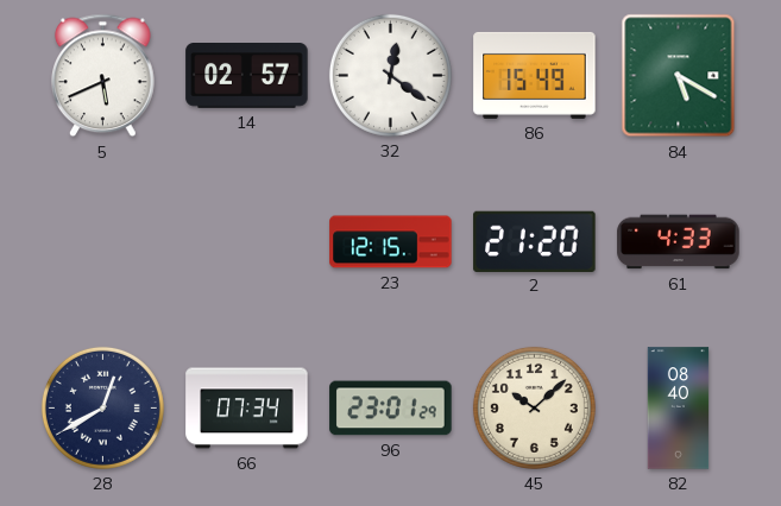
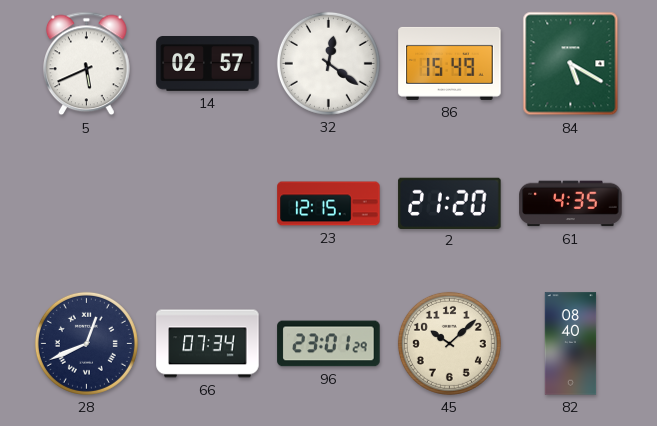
61: 4:33 -> 4:35 (571, 204)
28: 12:40 -> 12:41 (86, 343)
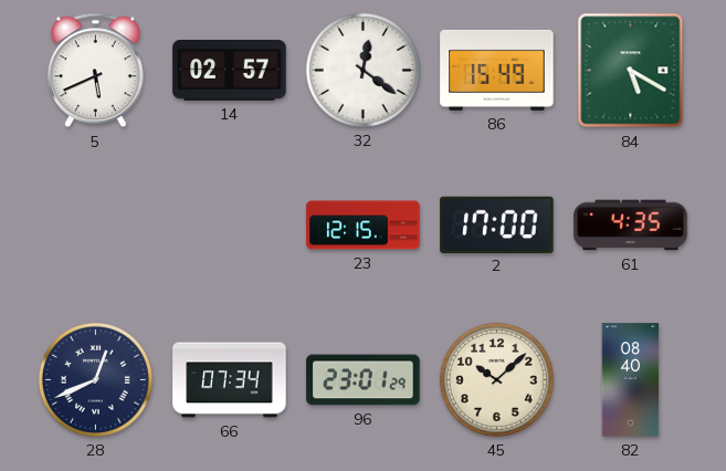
2: 21:20 -> 17:00 (497, 224)
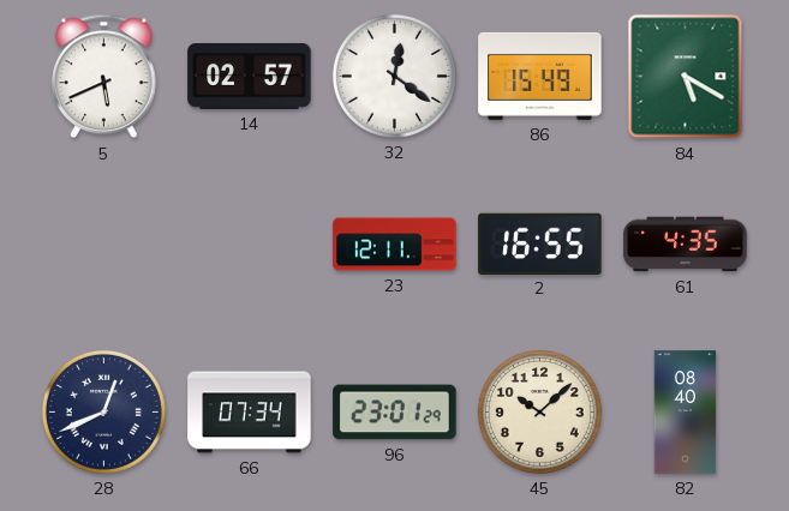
23: 12:15 -> 12:11 (395, 245)
2: 17:00 -> 16:55 (540, 244)
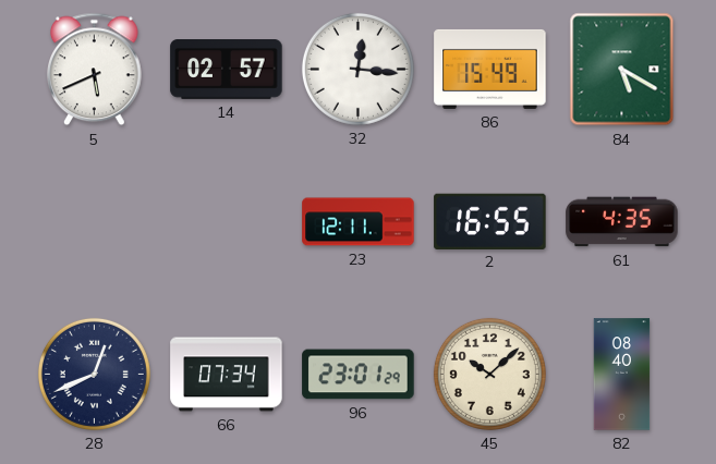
32: 12:21 -> 12:16 (357, 69)
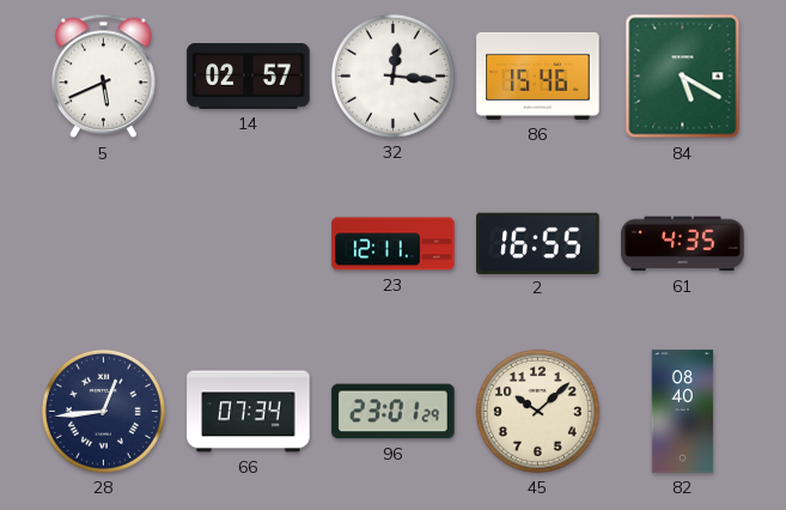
86: 15:49 -> 15:46 (538, 75)
28: 12:41 -> 12:44 (103, 411)
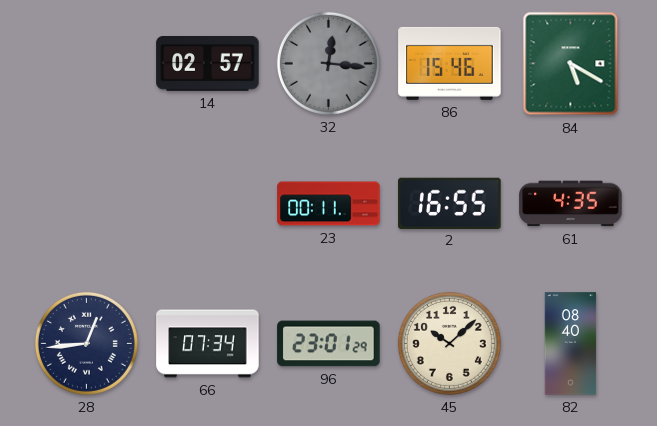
5: 5:41 -> none (104, 77)
32 dial: white -> grey (328, 63)
23: 12:11 -> 00:11 (329, 204)
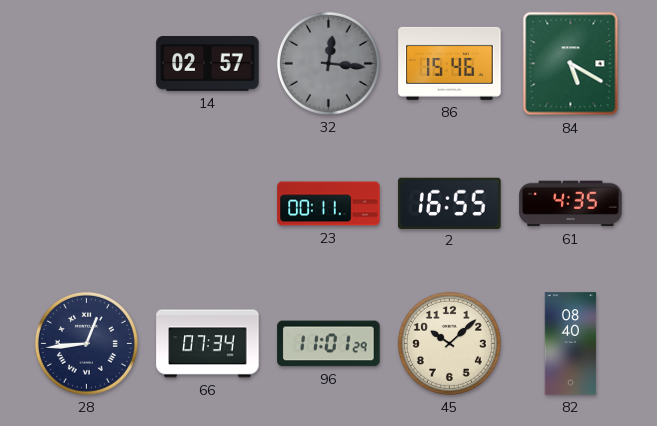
96: 23:01 -> 11:01 (329, 344)
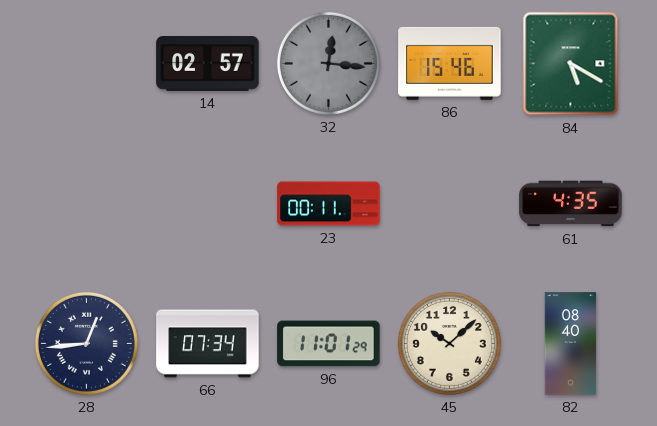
2: 16:55 -> none (450, 203)
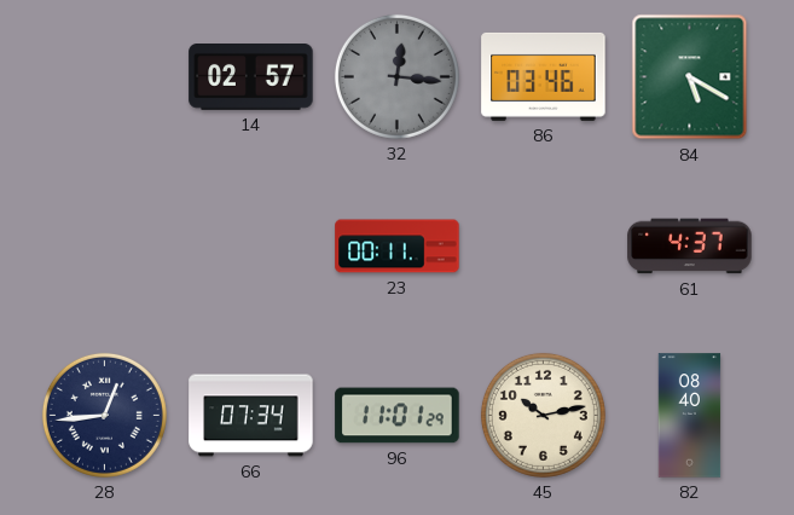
86: 15:46 -> 03:46 (544, 76)
61: 4:35 -> 4:37 (690, 247)
45: 10:08 -> 10:13 (543, 415)
